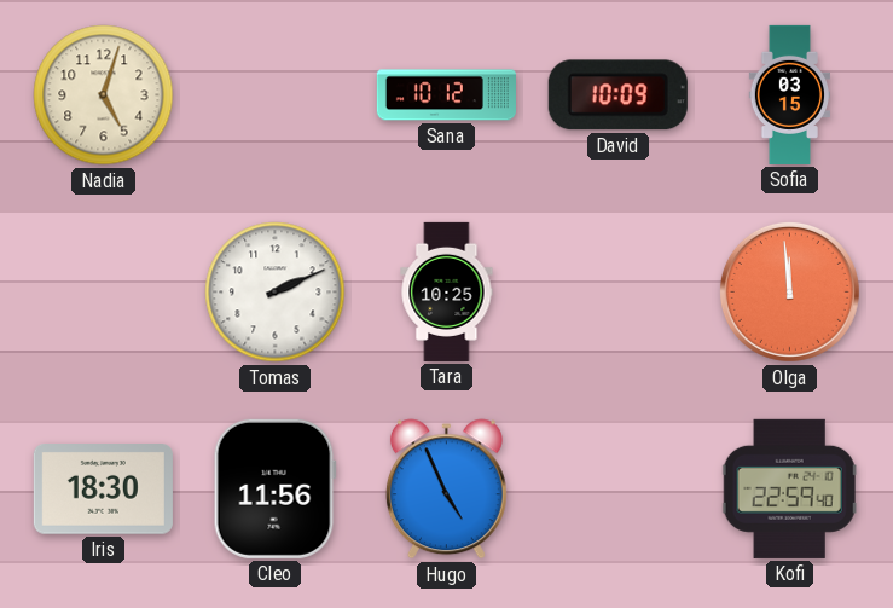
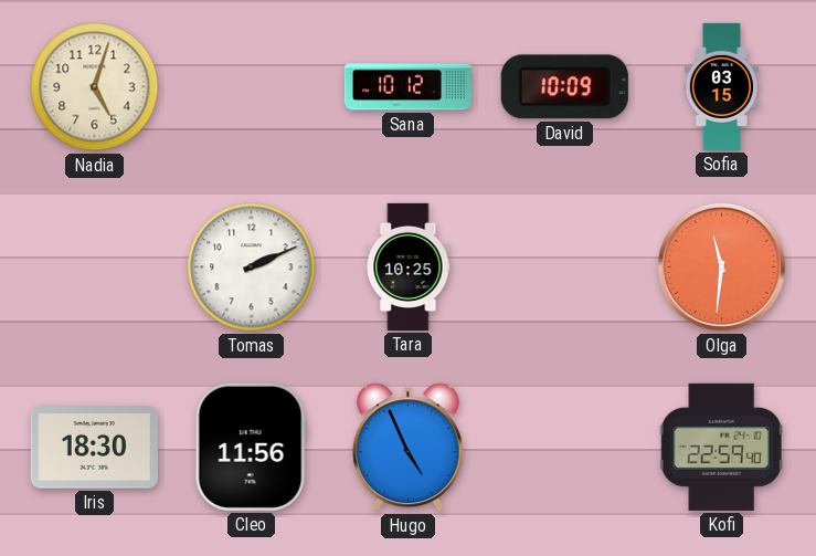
Olga: 11:59 -> 11:31 (721, 266)
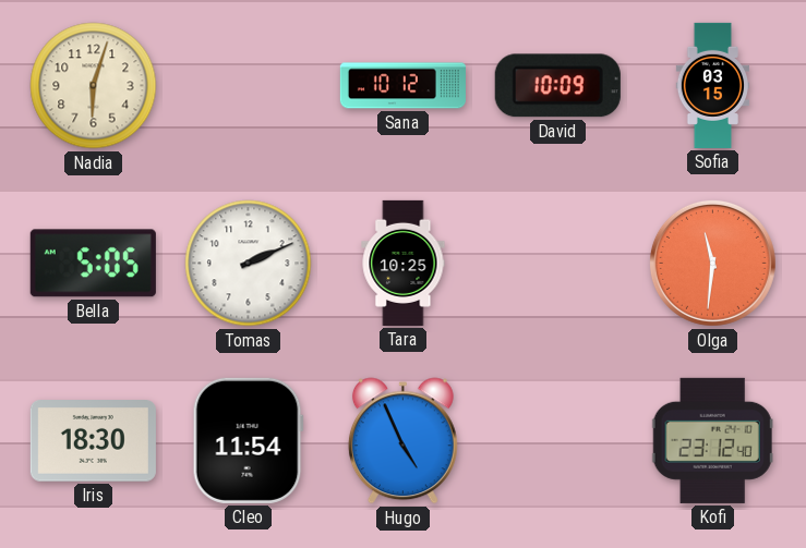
Nadia: 5:03 -> 6:03 (94, 86)
Bella: none -> 5:05 (93, 264)
Cleo: 11:56 -> 11:54 (248, 440)
Kofi: 22:59 -> 23:12 (712, 440)
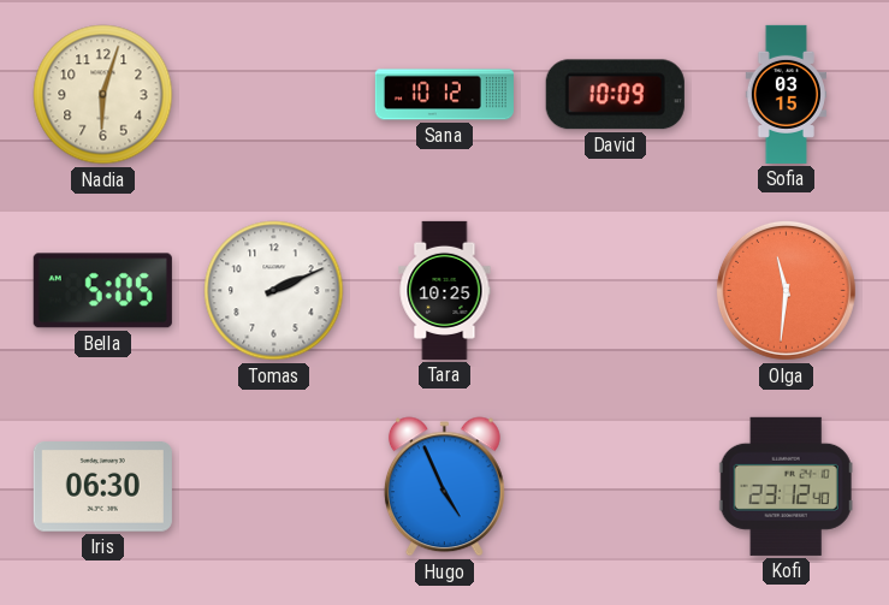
Iris: 18:30 -> 06:30 (102, 487)
Cleo: 11:54 -> none (248, 440)
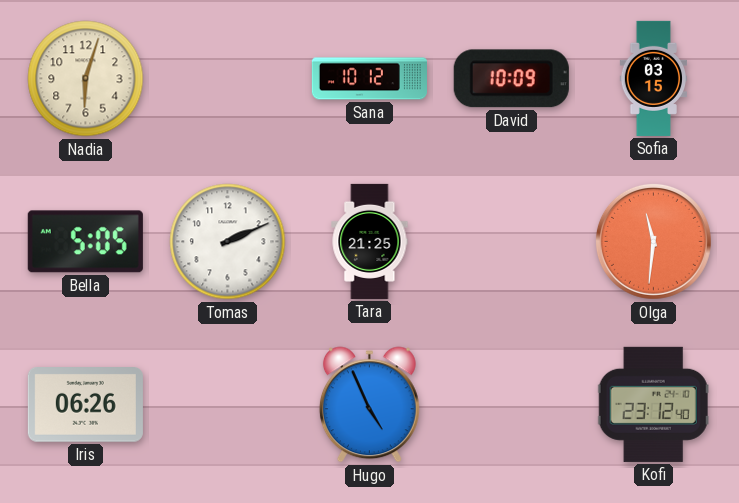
Tara: 10:25 -> 21:25 (370, 241)
Iris: 06:30 -> 06:26 (85, 405)
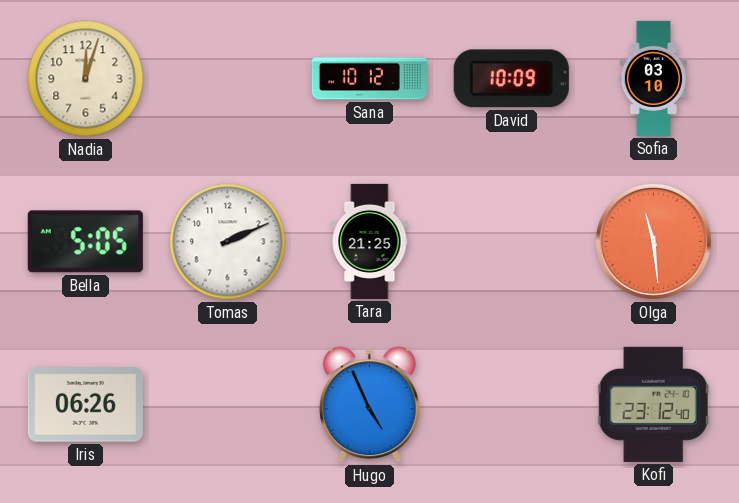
Nadia: 6:03 -> 12:03 (86, 79)
Sofia: 03:15 -> 03:10 (653, 78)
Olga: 11:31 -> 11:29 (653, 241)
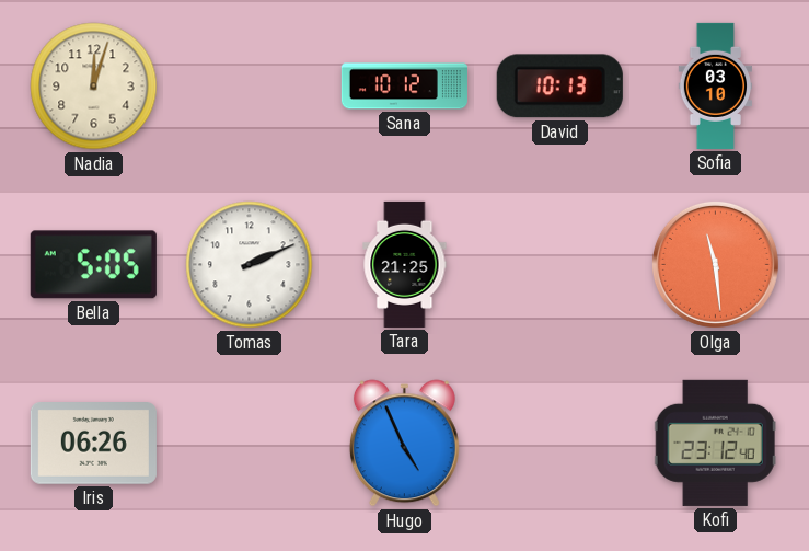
David: 10:09 -> 10:13 (559, 87)
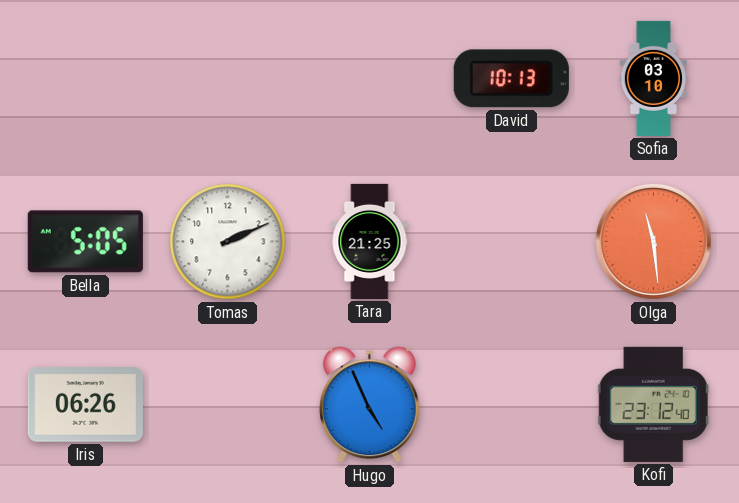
Nadia: 12:03 -> none (94, 87)
Sana: 10:12 -> none (404, 87)
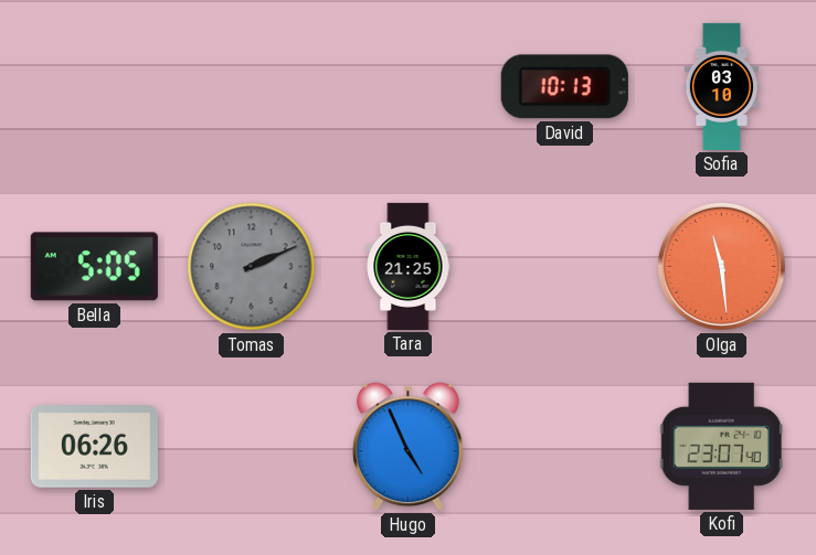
Tomas dial: white -> grey (252, 267)
Kofi: 23:12 -> 23:07 (721, 446)
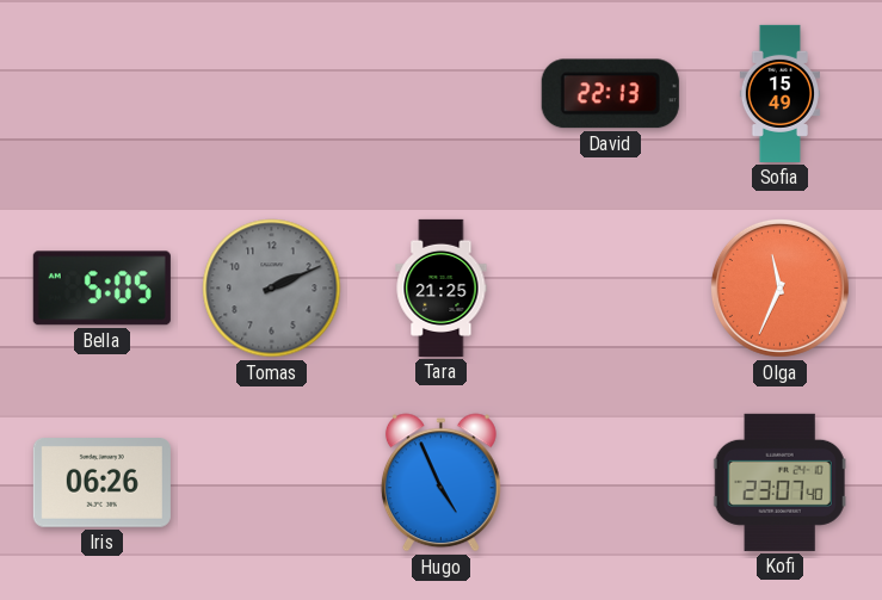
David: 10:13 -> 22:13 (610, 94)
Sofia: 03:10 -> 15:49 (779, 93)
Olga: 11:29 -> 11:34 (779, 287)
